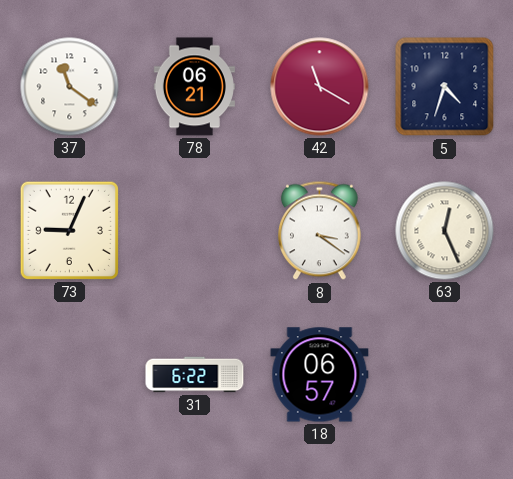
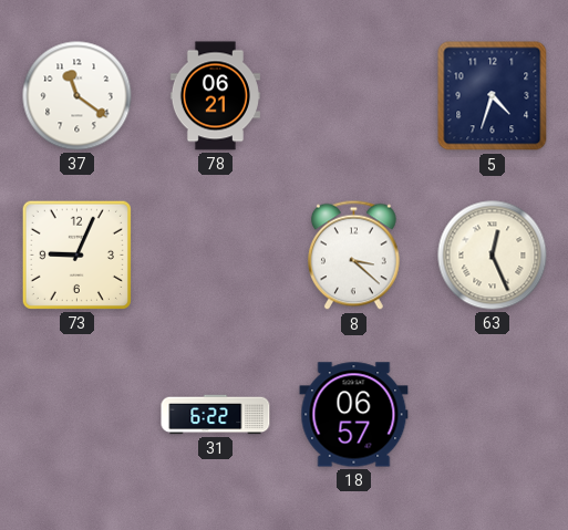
42: 11:20 -> none (320, 87)
8: 3:21 -> 3:22 (354, 256)
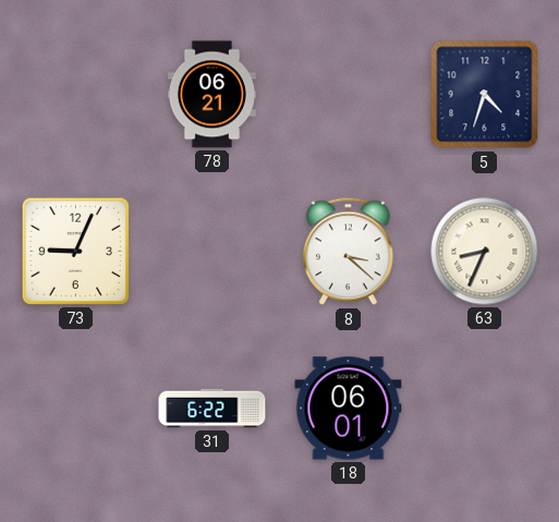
37: 11:21 -> none (78, 96)
63: 12:26 -> 8:34 (485, 252)
18: 06:57 -> 06:01 (349, 409)
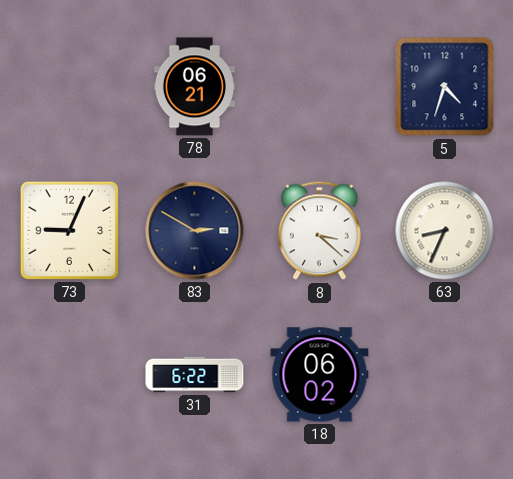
83: none -> 2:50 (195, 231)
18: 06:01 -> 06:02 (320, 375)
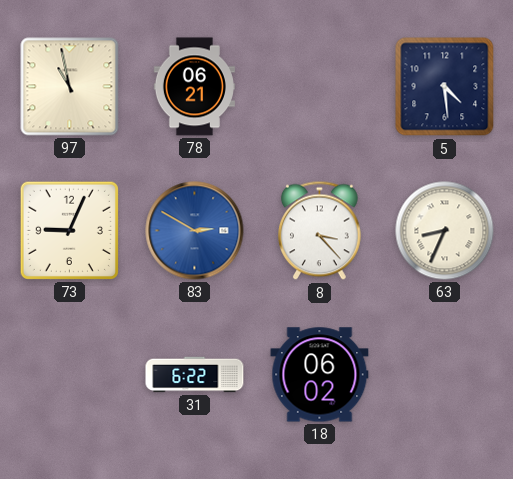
97: none -> 10:58 (70, 87)
5: 4:33 -> 4:29 (445, 87)
83 dial: navy -> blue (195, 231)
8: 3:22 -> 3:23 (320, 231)
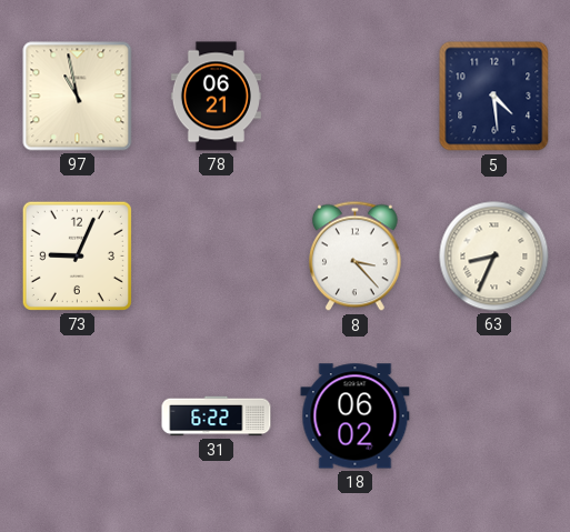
83: 2:50 -> none (195, 231)
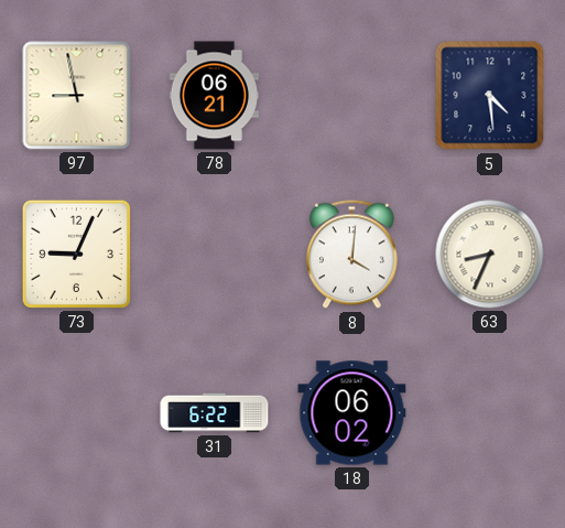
97: 10:58 -> 8:58 (77, 96)
8: 3:23 -> 4:01 (352, 255)
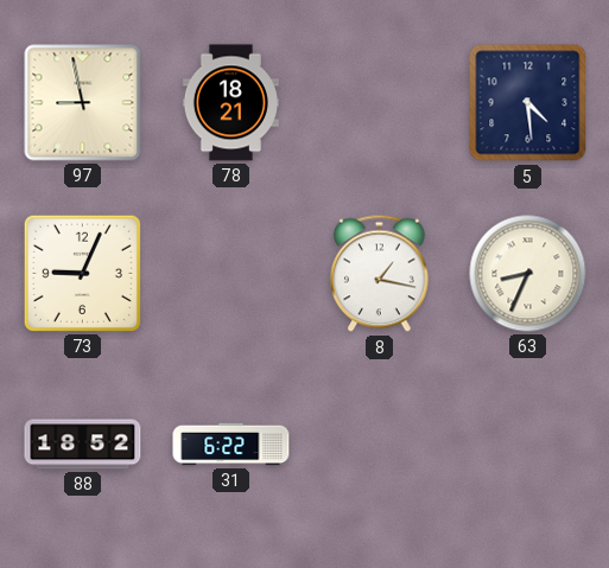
78: 06:21 -> 18:21 (230, 103)
8: 4:01 -> 1:17 (380, 274)
88: none -> 18:52 (83, 445)
18: 06:02 -> none (352, 413)
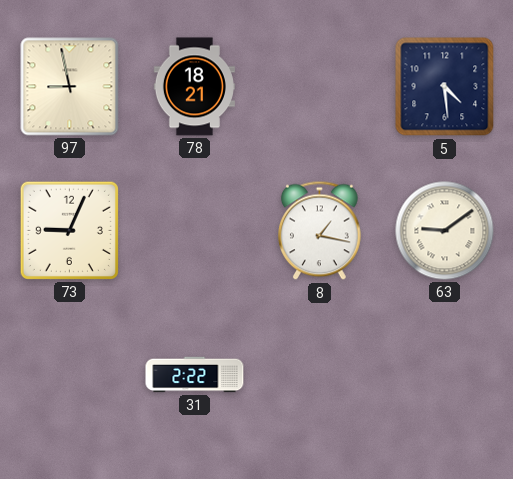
63: 8:34 -> 9:09 (445, 231)
88: 18:52 -> none (83, 445)
31: 6:22 -> 2:22 (195, 375)
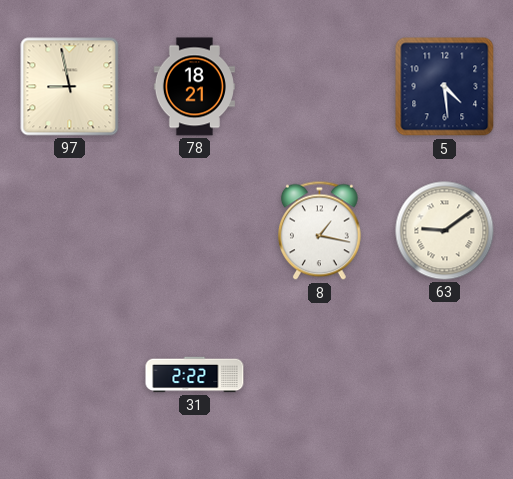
73: 9:04 -> none (69, 230)
